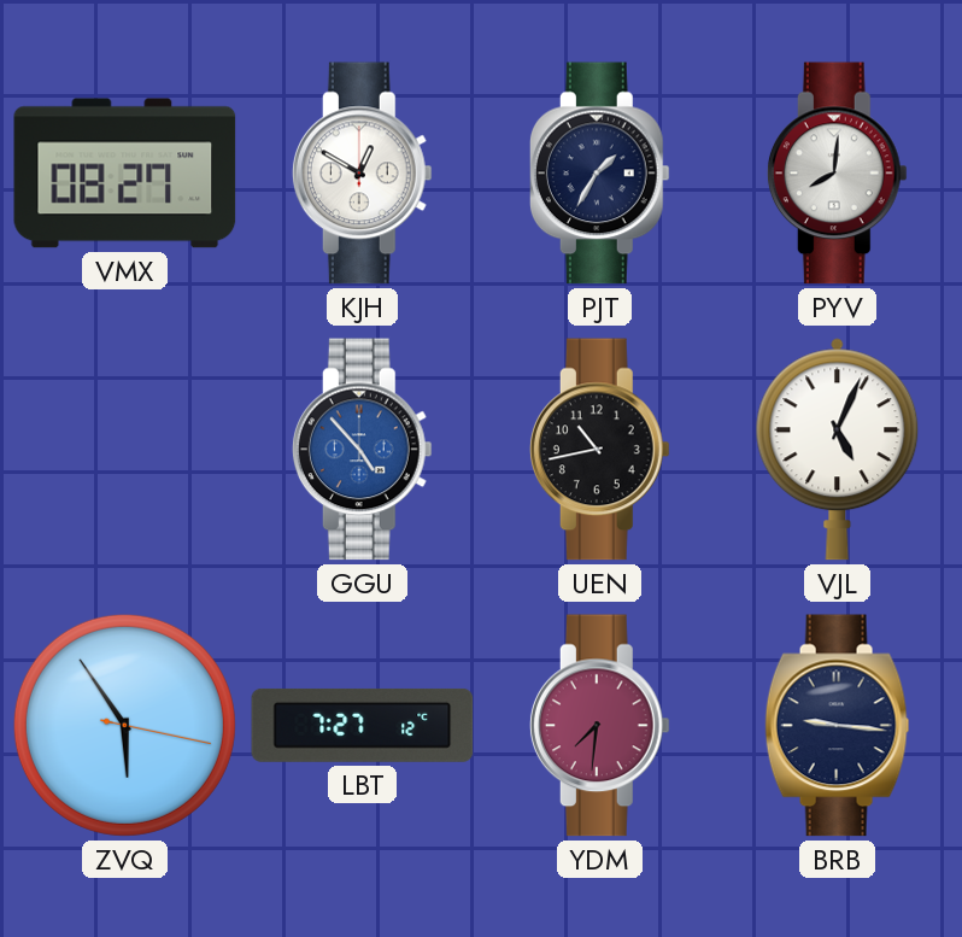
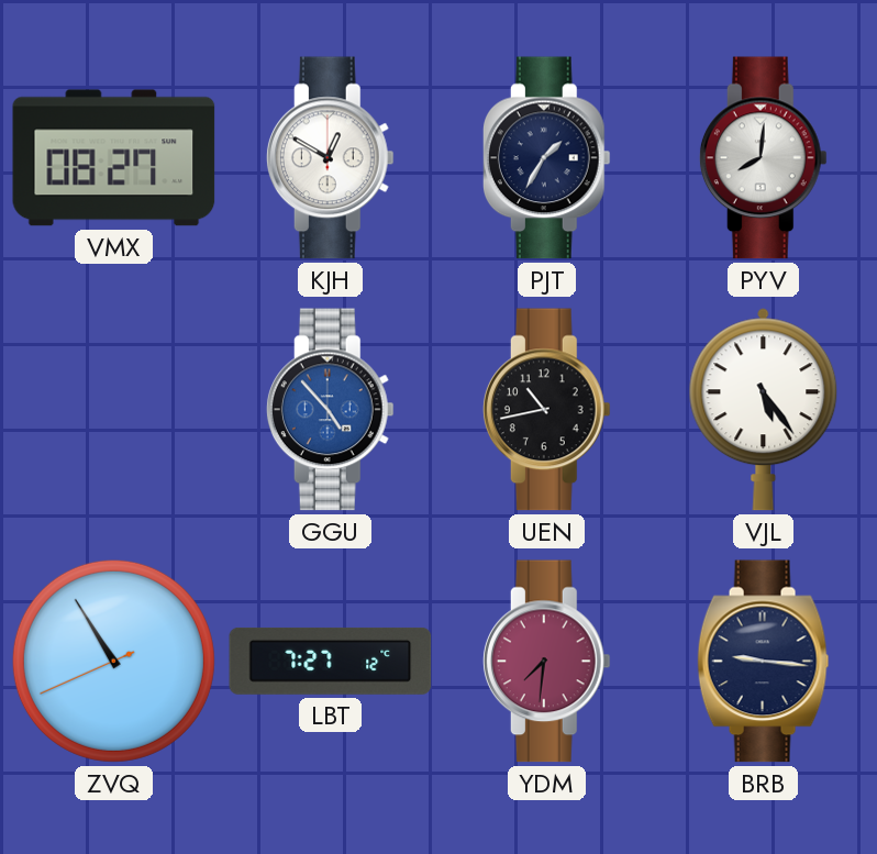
VJL: 5:04 -> 5:24 (764, 410)
ZVQ: 5:54 -> 10:54 (113, 661)
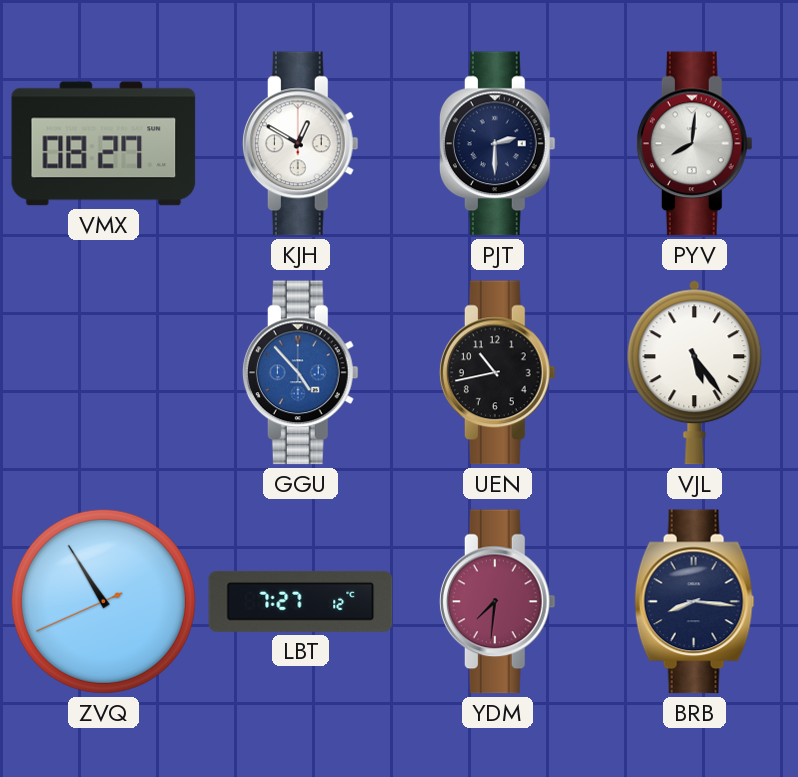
PJT: 1:35 -> 2:30 (497, 144)
BRB: 9:16 -> 8:16 (695, 602)
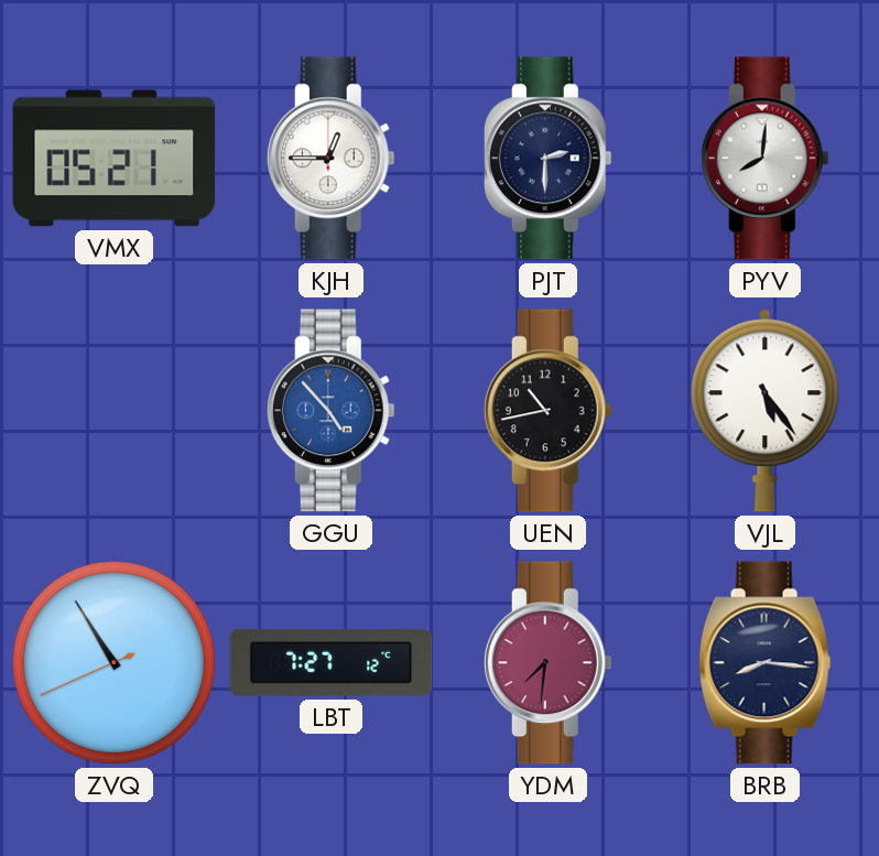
VMX: 08:27 -> 05:21 (115, 159)
KJH: 12:50 -> 12:45 (330, 159)
